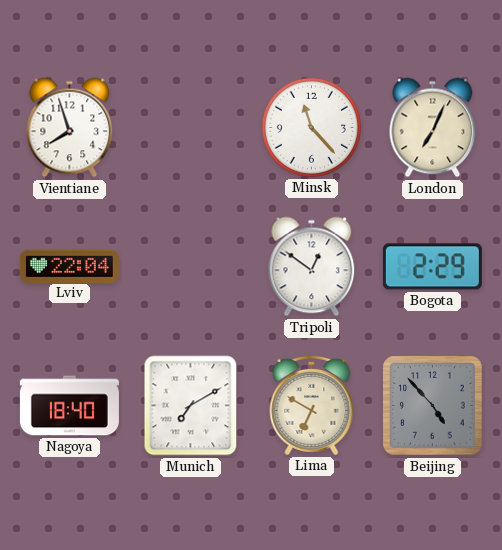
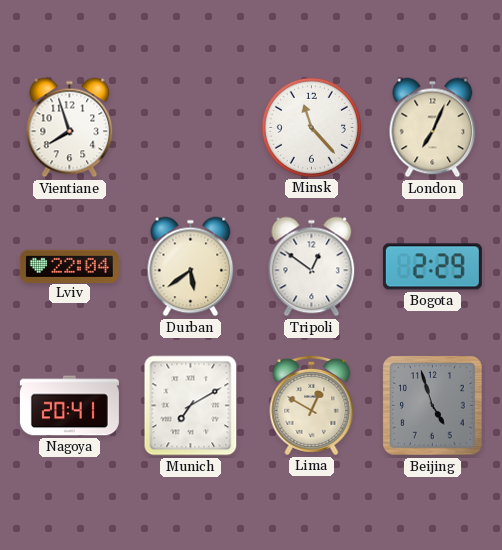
Durban: none -> 5:39 (191, 267)
Nagoya: 18:40 -> 20:41 (69, 406)
Lima: 6:50 -> 12:50 (312, 405)
Beijing: 4:53 -> 4:57 (433, 406)
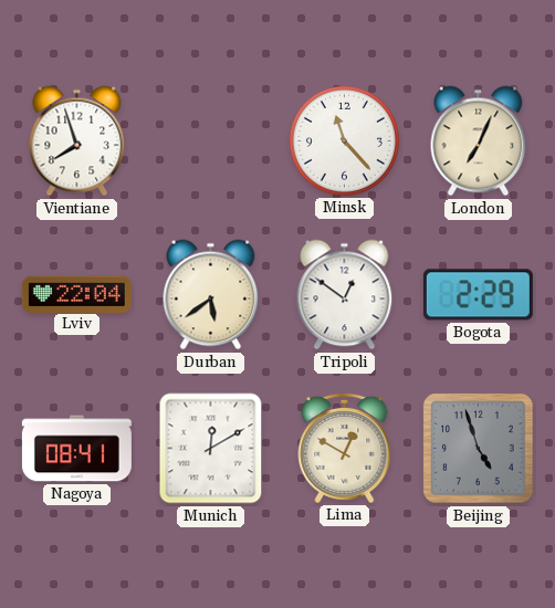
Nagoya: 20:41 -> 08:41 (76, 449)
Munich: 7:10 -> 12:10 (211, 449)
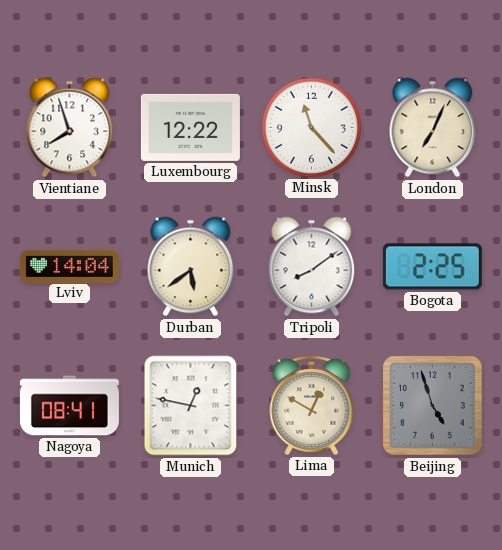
Luxembourg: none -> 12:22 (190, 127)
Lviv: 22:04 -> 14:04 (69, 266)
Tripoli: 12:51 -> 8:09 (312, 267)
Bogota: 2:29 -> 2:25 (432, 267)
Munich: 12:10 -> 12:47 (191, 406)
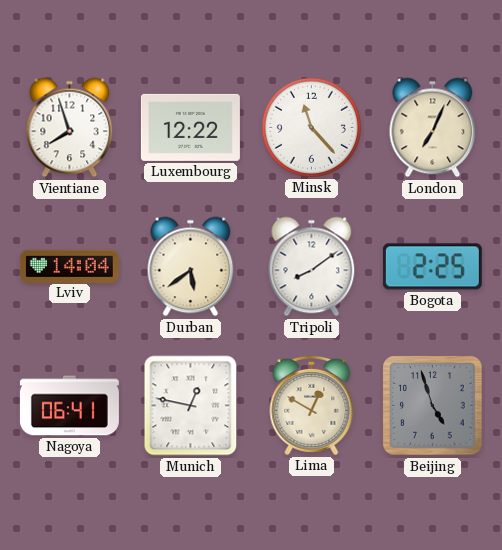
Nagoya: 08:41 -> 06:41 (69, 406)
